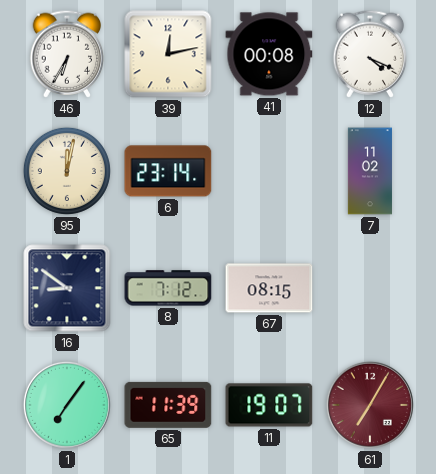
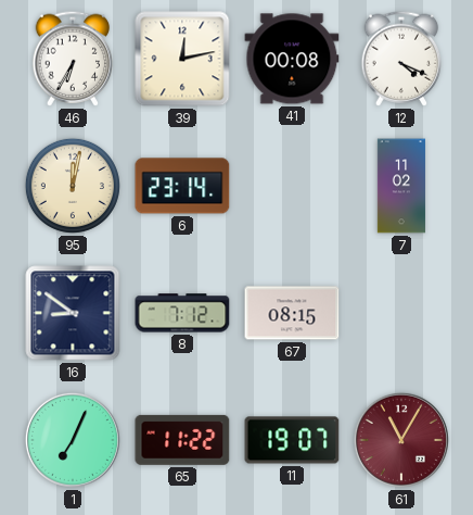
1: 7:06 -> 7:04 (73, 440)
65: 11:39 -> 11:22 (182, 440)
61: 7:05 -> 11:05 (401, 440)
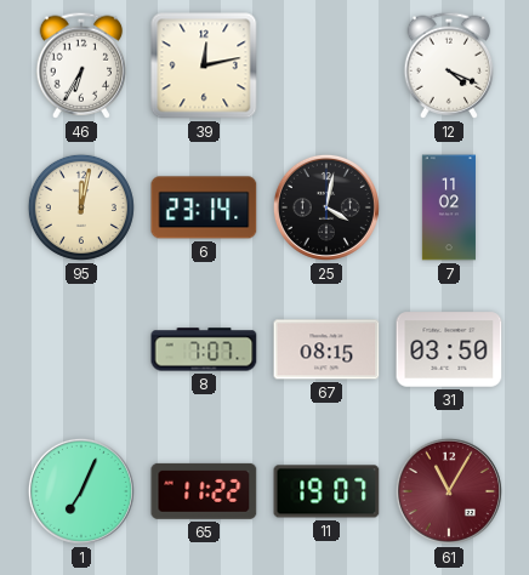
41: 00:08 -> none (292, 59)
25: none -> 4:02 (326, 207)
16: 8:51 -> none (73, 313)
8: 7:12 -> 7:07 (204, 349)
31: none -> 03:50 (449, 349)
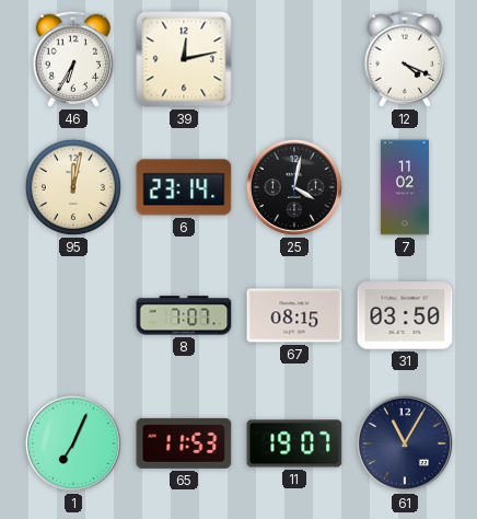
65: 11:22 -> 11:53 (184, 443)
61 dial: burgundy -> navy (405, 443)
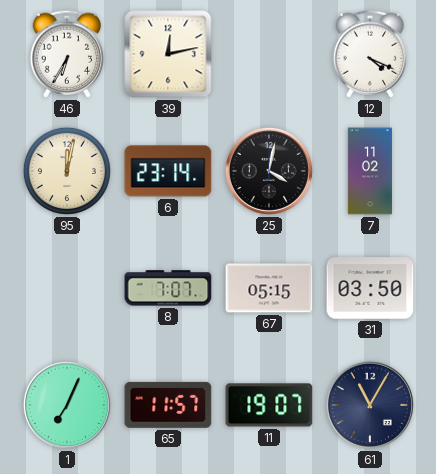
67: 08:15 -> 05:15 (269, 288)
65: 11:53 -> 11:57 (168, 405)
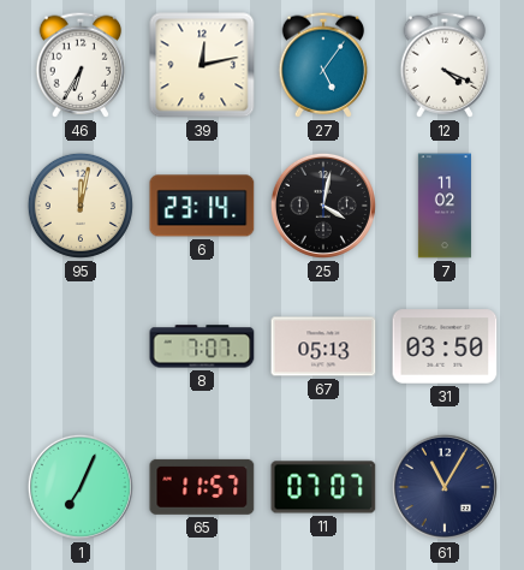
27: none -> 5:06 (323, 65)
67: 05:15 -> 05:13 (323, 346)
11: 19:07 -> 07:07 (323, 487)
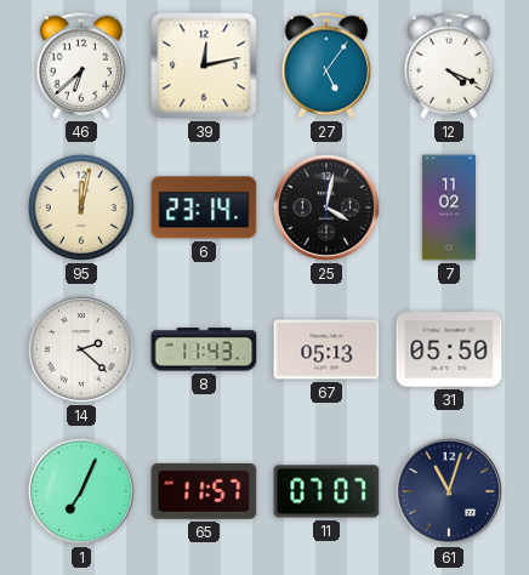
46: 6:35 -> 6:38 (81, 66)
14: none -> 2:22 (81, 349)
8: 7:07 -> 11:43 (204, 349)
31: 03:50 -> 05:50 (449, 349)
61: 11:05 -> 11:03 (449, 491)
